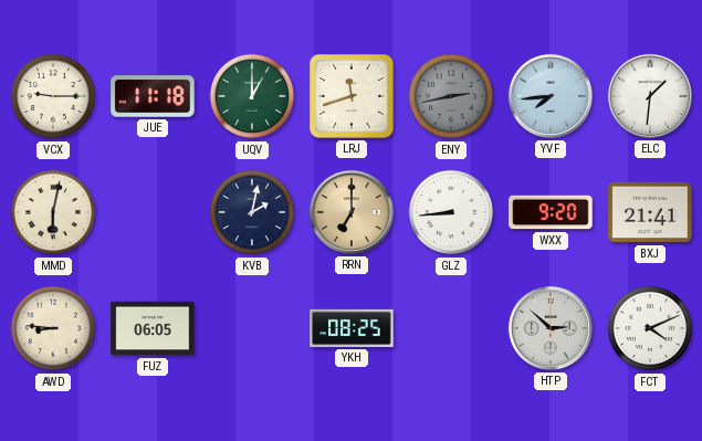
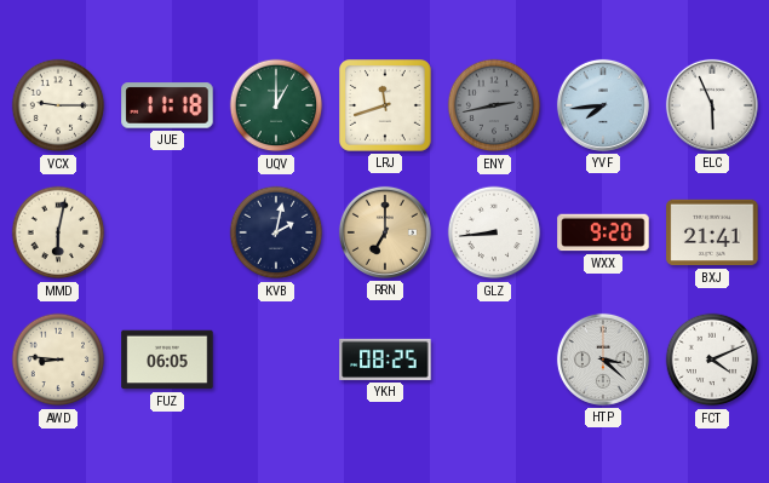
ELC: 1:31 -> 5:56 (712, 105)
HTP: 2:52 -> 3:22 (603, 360)
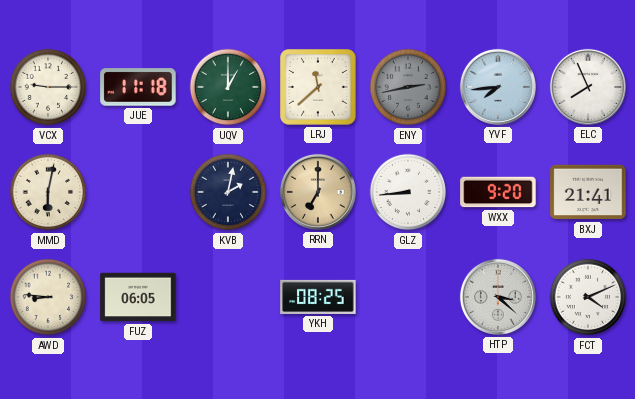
LRJ: 11:42 -> 11:38 (319, 88)
ELC: 5:56 -> 7:56 (588, 87)
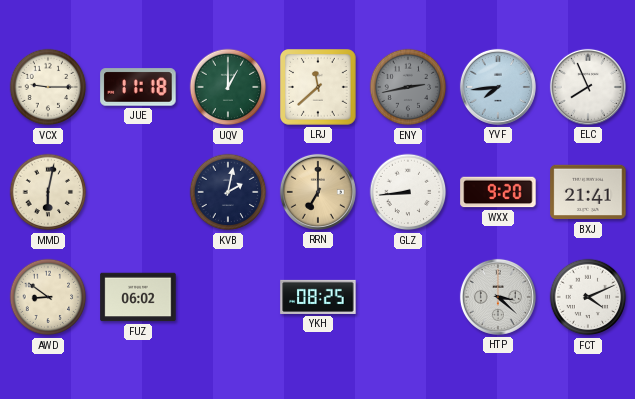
AWD: 8:46 -> 8:51 (48, 297)
FUZ: 06:05 -> 06:02 (138, 297)
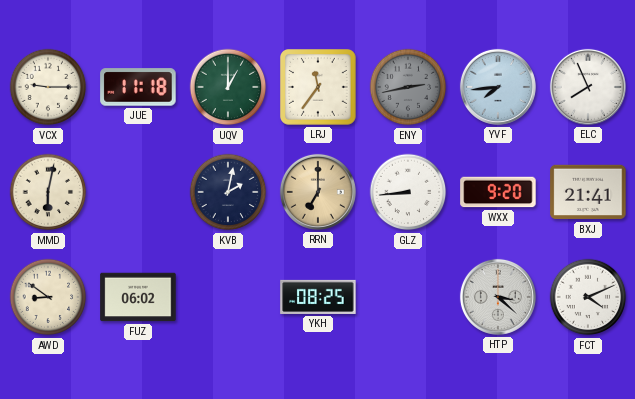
LRJ: 11:38 -> 11:36 (319, 88)
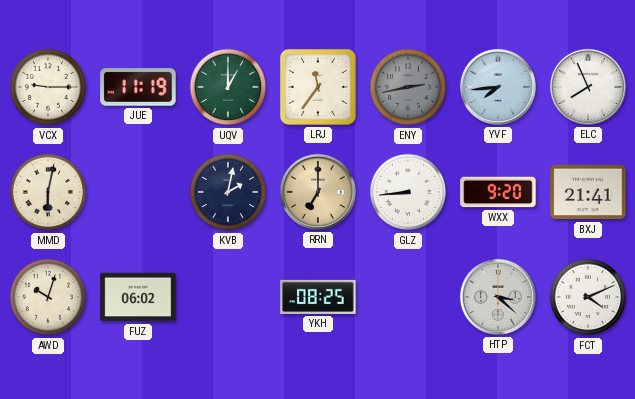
JUE: 11:18 -> 11:19 (138, 87)
AWD: 8:51 -> 10:03 (48, 297)
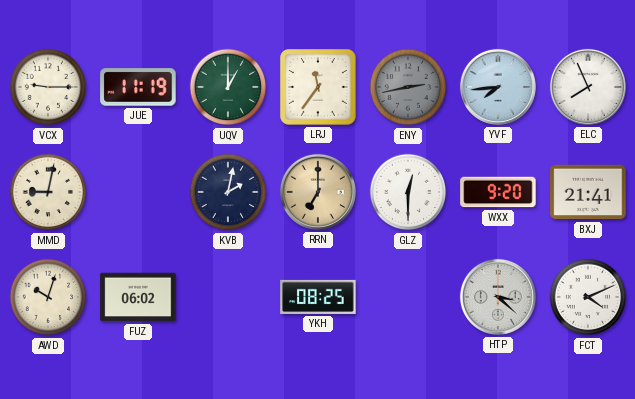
MMD: 6:02 -> 9:02 (48, 192)
GLZ: 8:44 -> 12:30 (408, 192)
